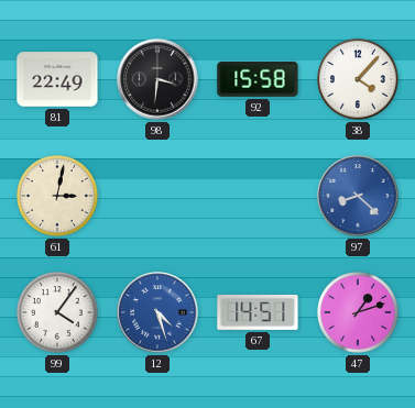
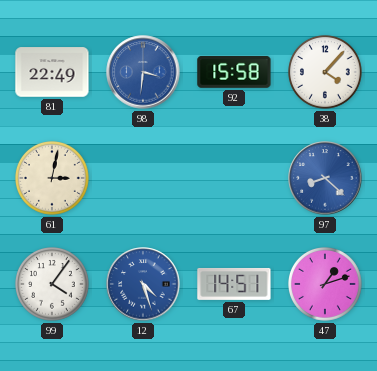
98 dial: black -> blue (143, 72)
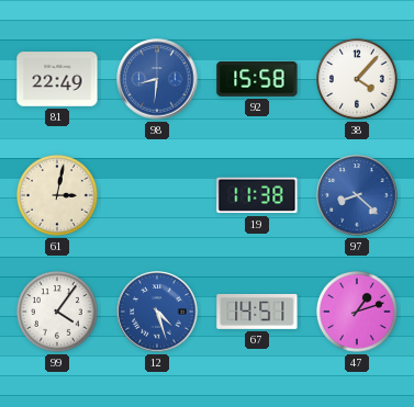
98: 3:31 -> 8:31 (157, 79)
19: none -> 11:38 (257, 195)
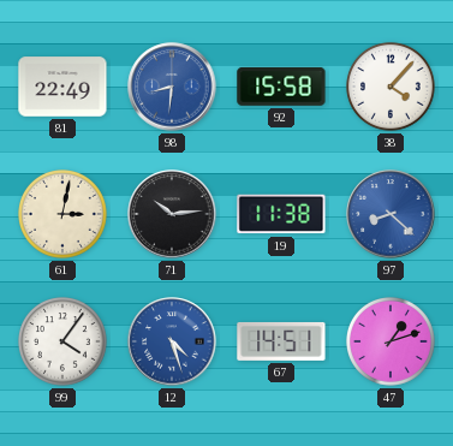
71: none -> 10:14 (172, 214)
